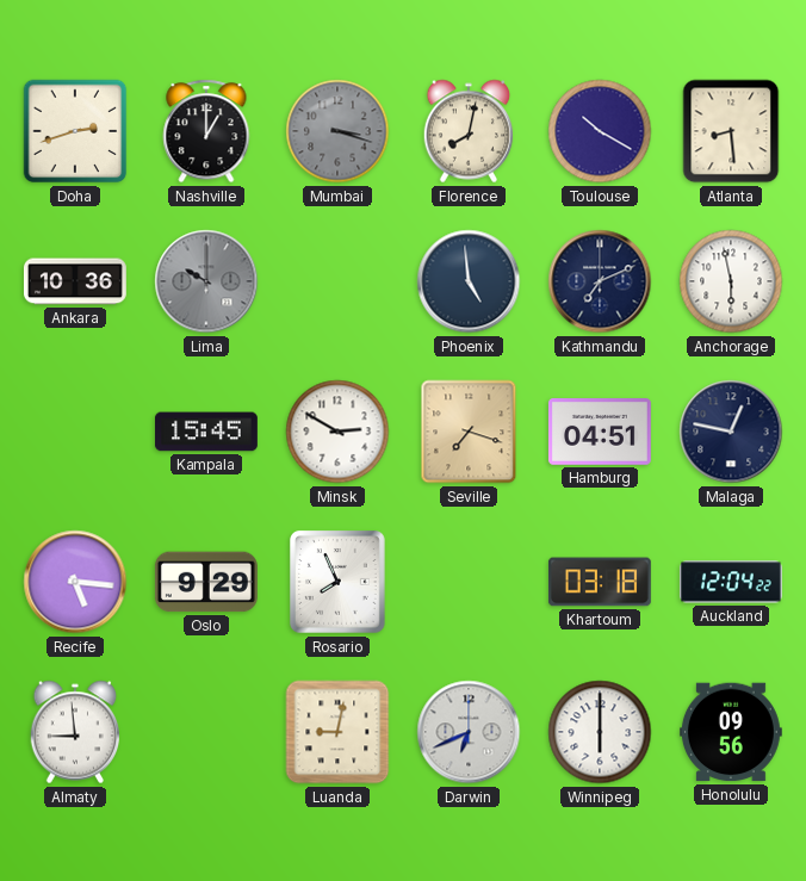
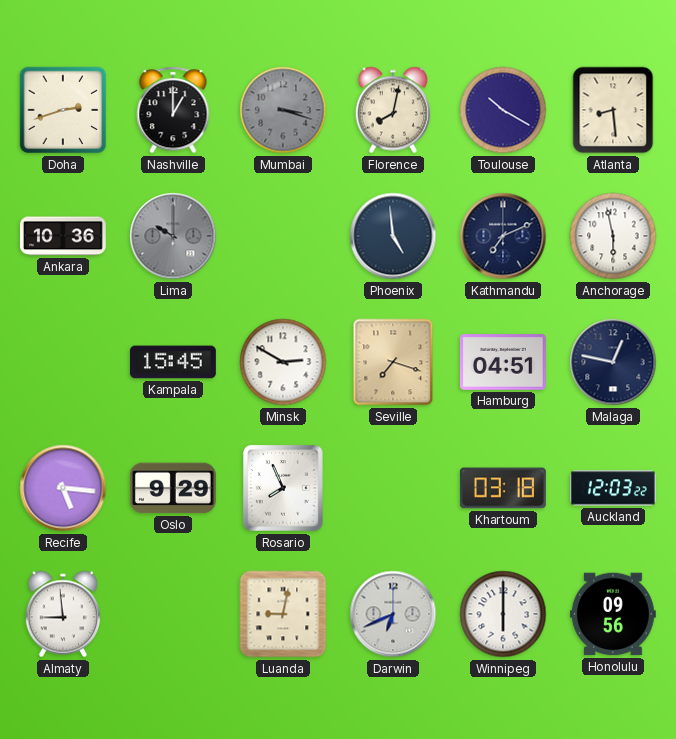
Auckland: 12:04 -> 12:03 (614, 488)
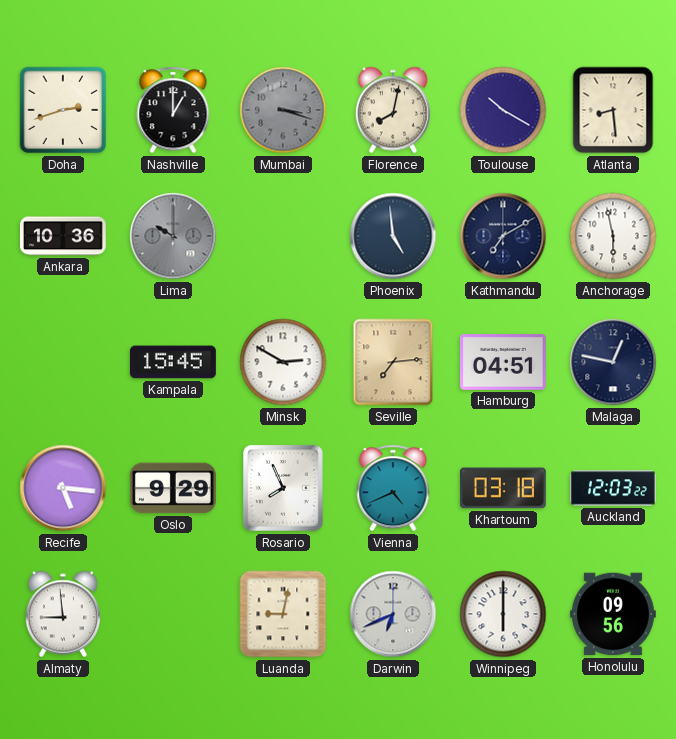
Kathmandu: 7:11 -> 7:10 (503, 236)
Seville: 7:18 -> 7:14 (393, 362)
Vienna: none -> 4:41 (393, 488)
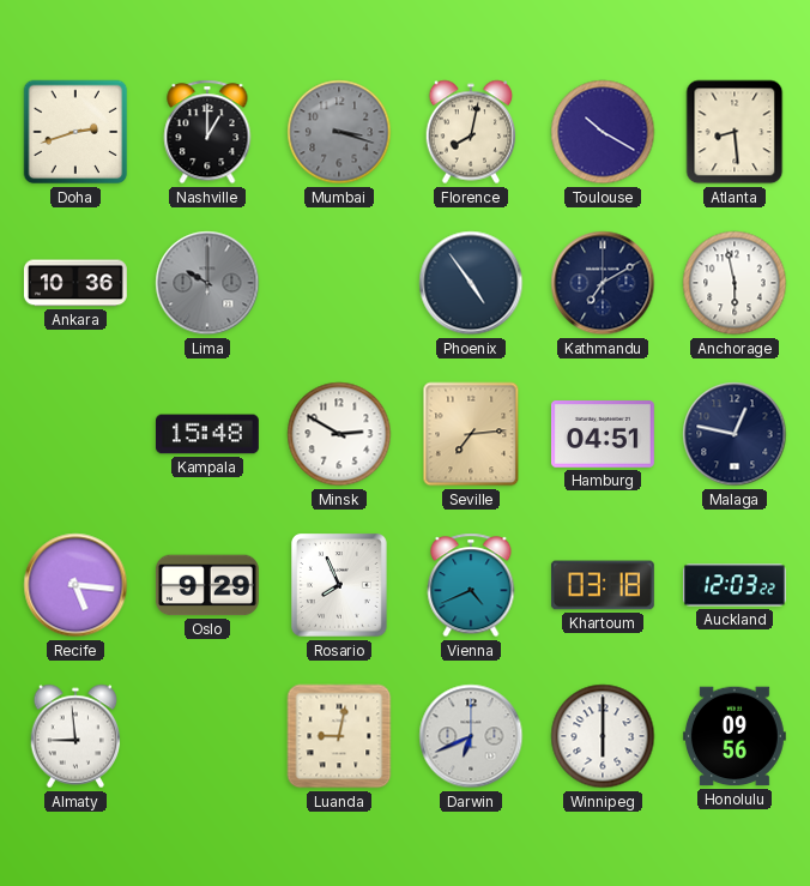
Phoenix: 4:59 -> 4:54 (471, 283)
Kampala: 15:45 -> 15:48 (207, 434)
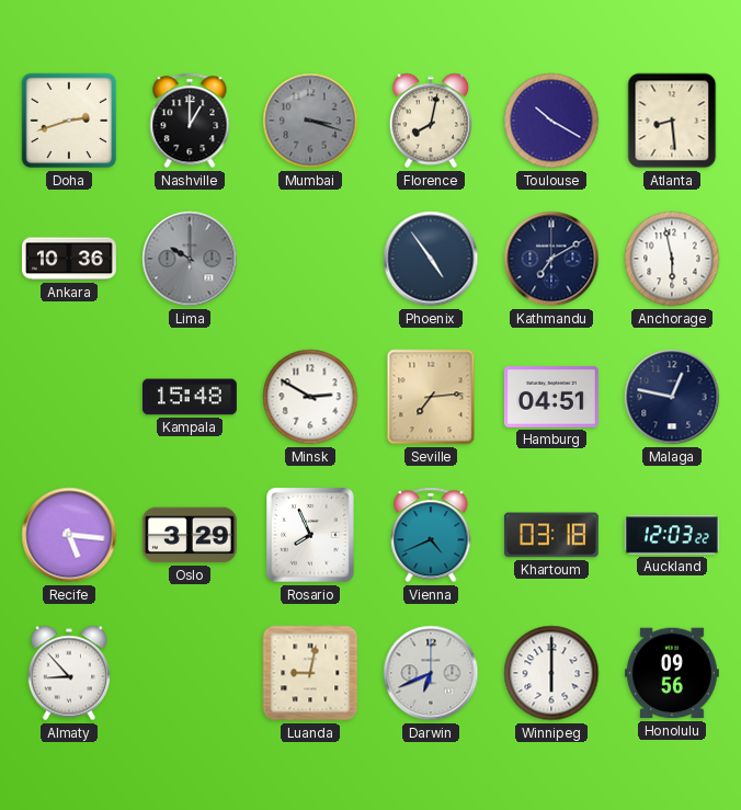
Oslo: 9:29 -> 3:29 (190, 535)
Almaty: 8:59 -> 8:53 (69, 673)
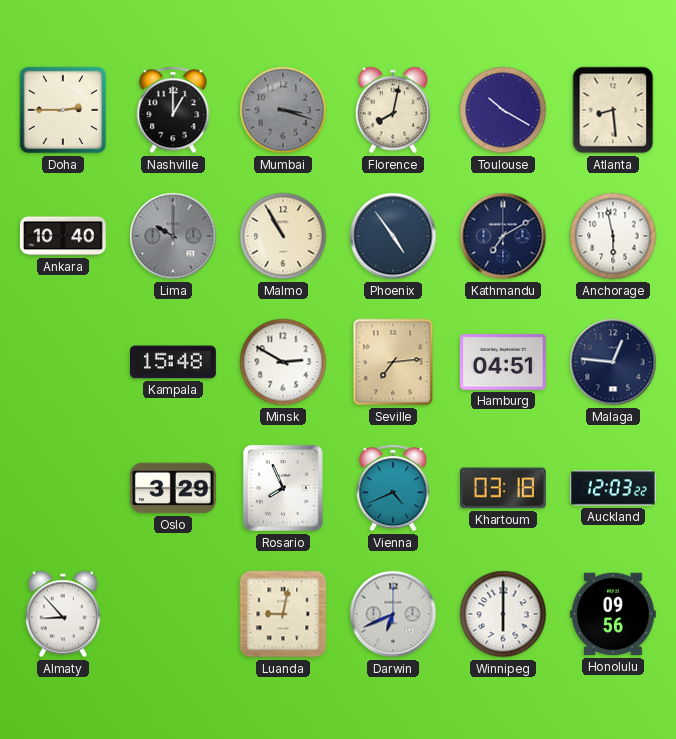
Doha: 2:42 -> 2:45 (63, 110)
Ankara: 10:36 -> 10:40 (63, 236)
Malmo: none -> 10:55 (283, 236)
Malaga: 12:47 -> 12:46 (613, 362)
Recife: 5:16 -> none (69, 535)
